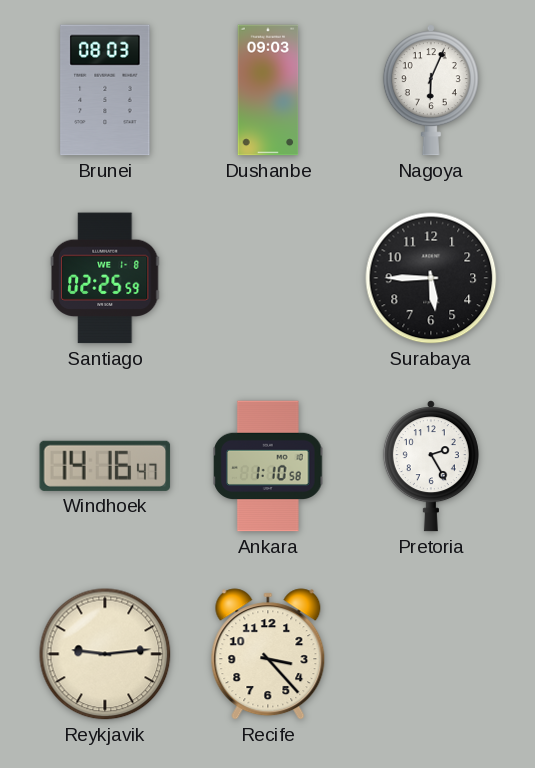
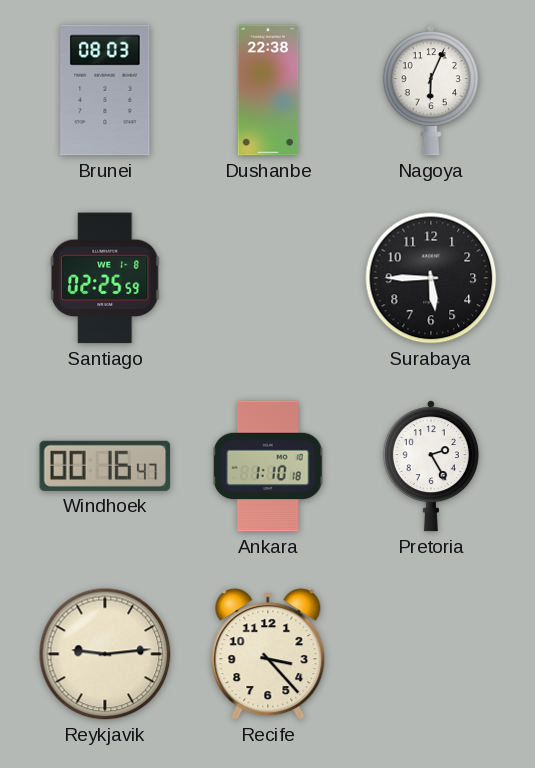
Dushanbe: 09:03 -> 22:38 (268, 90)
Windhoek: 14:16 -> 00:16 (105, 466)
Ankara: 1:10:58 -> 1:10:18 (268, 466)
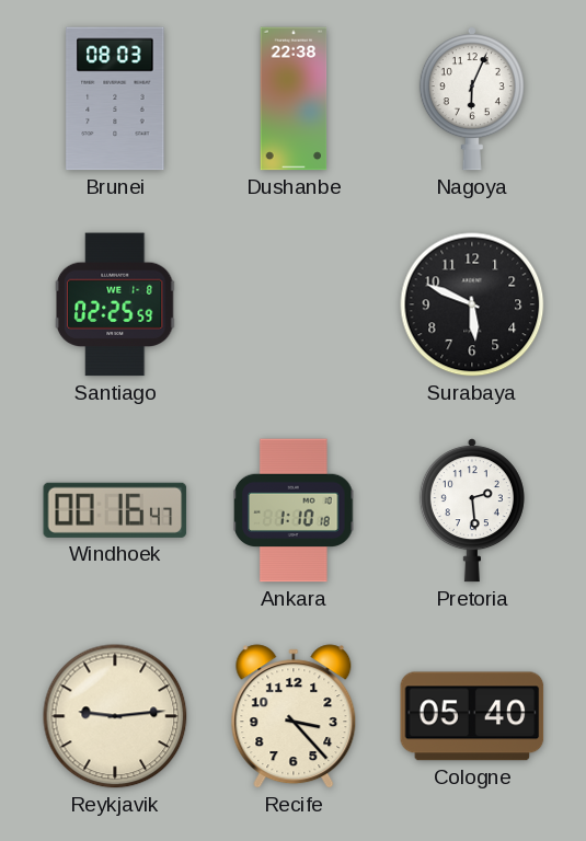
Surabaya: 5:45 -> 5:49 (472, 304)
Pretoria: 2:25 -> 2:29 (472, 510)
Cologne: none -> 05:40 (472, 716)
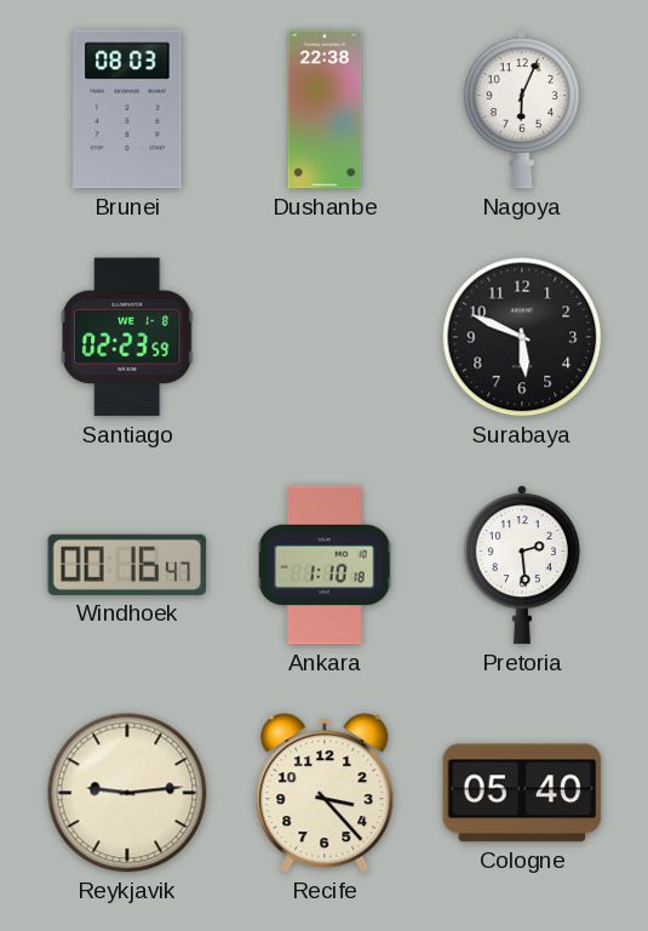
Santiago: 02:25 -> 02:23 (127, 337)
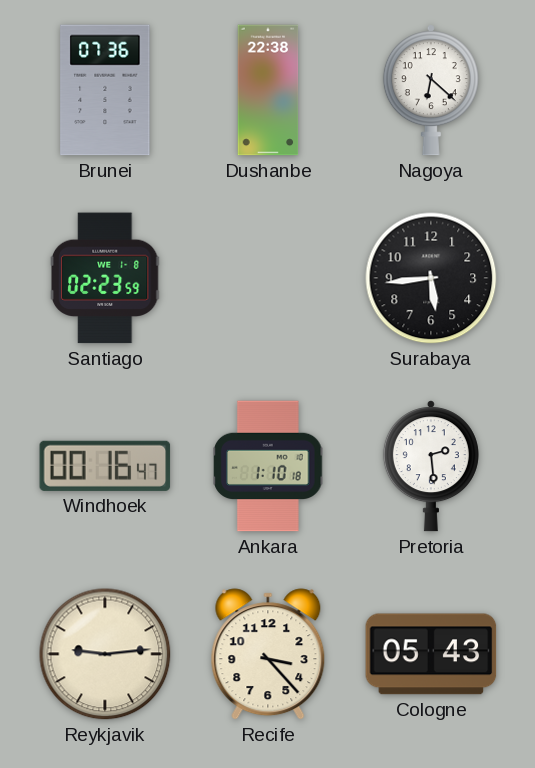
Brunei: 08:03 -> 07:36 (105, 90)
Nagoya: 6:04 -> 6:22 (431, 90)
Surabaya: 5:49 -> 5:44 (431, 278)
Cologne: 05:40 -> 05:43 (431, 654)
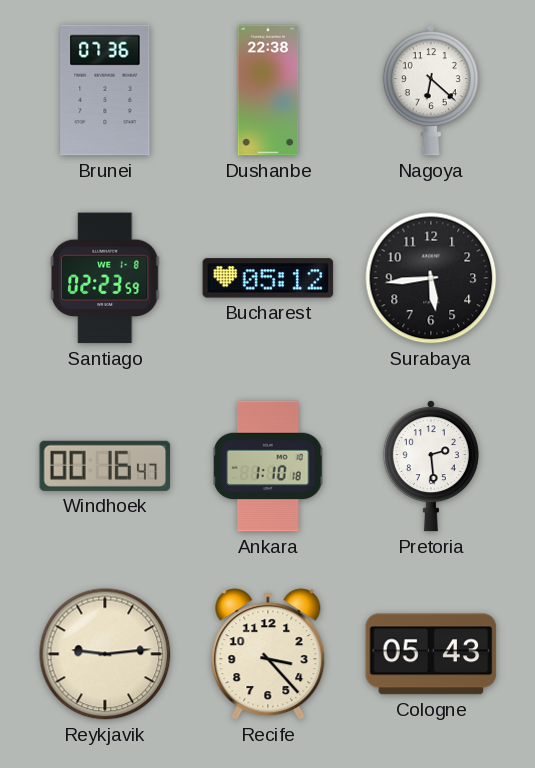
Bucharest: none -> 05:12 (268, 278)
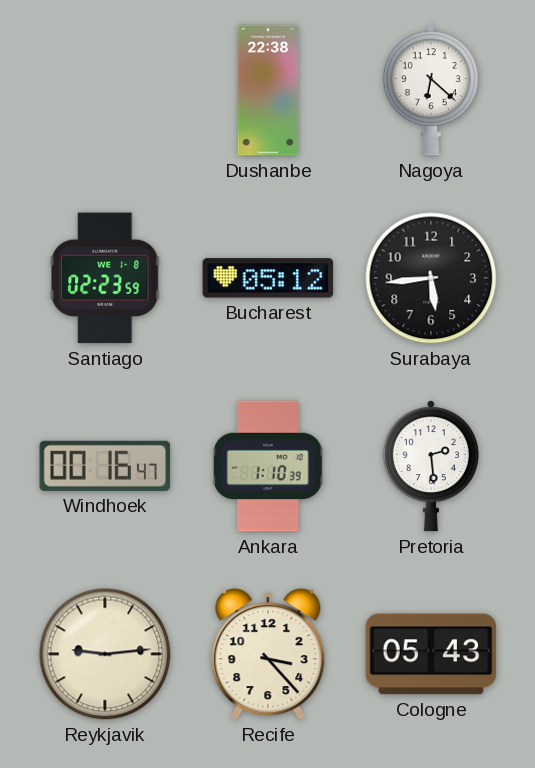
Brunei: 07:36 -> none (105, 90)
Ankara: 1:10:18 -> 1:10:39 (268, 466)
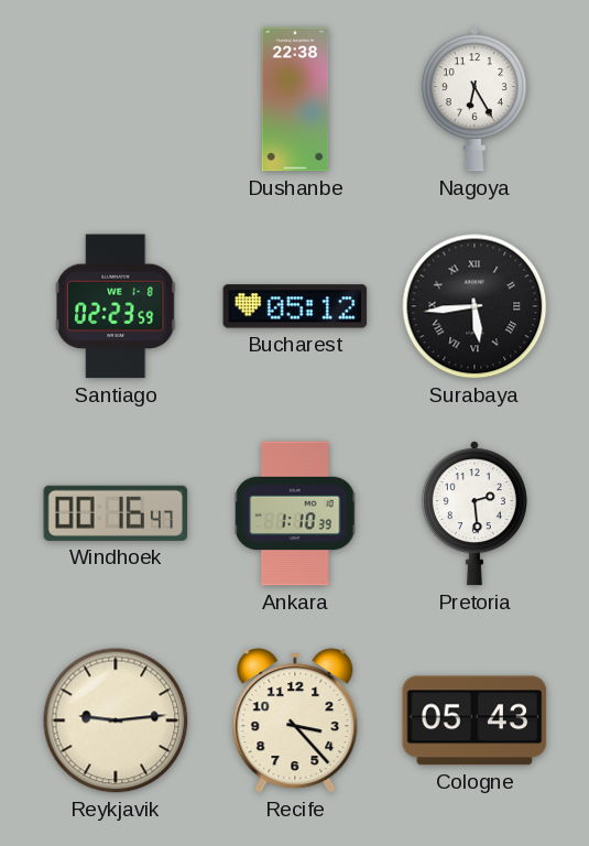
Nagoya: 6:22 -> 6:25 (475, 99)
Surabaya numerals: Arabic -> Roman (475, 306)
